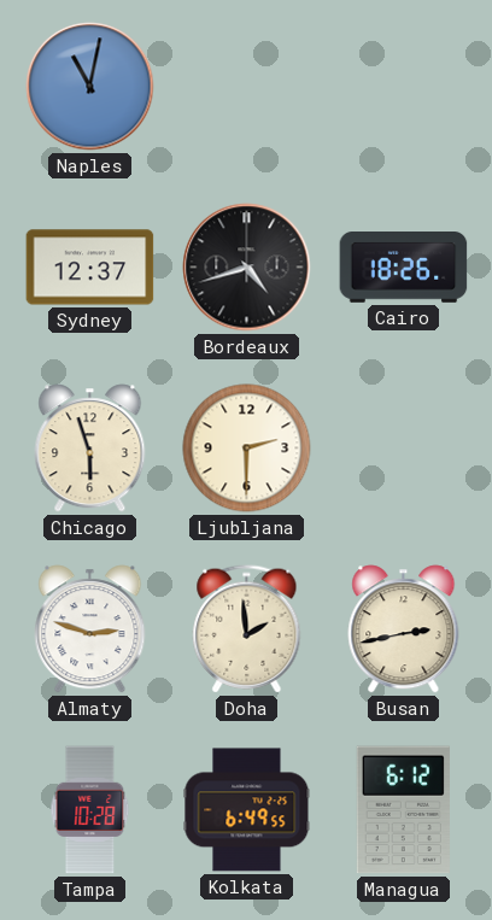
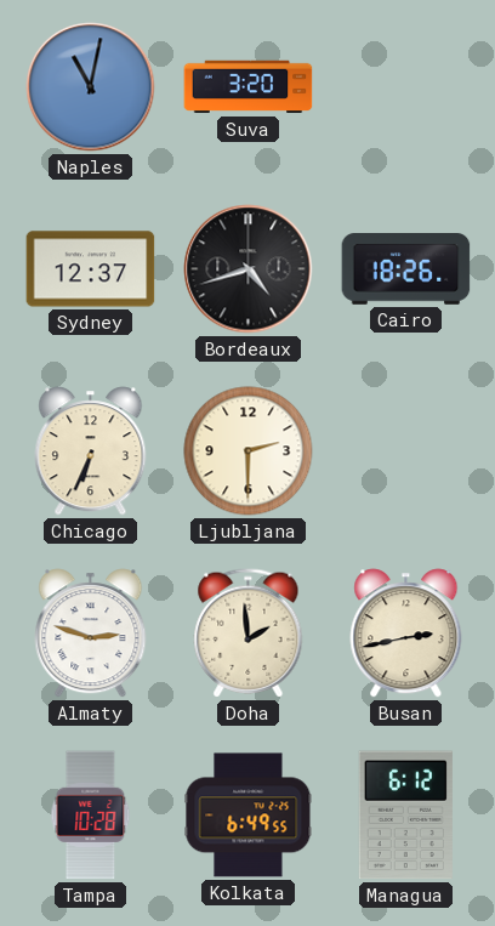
Suva: none -> 3:20 (249, 87)
Chicago: 5:57 -> 6:34 (91, 451)
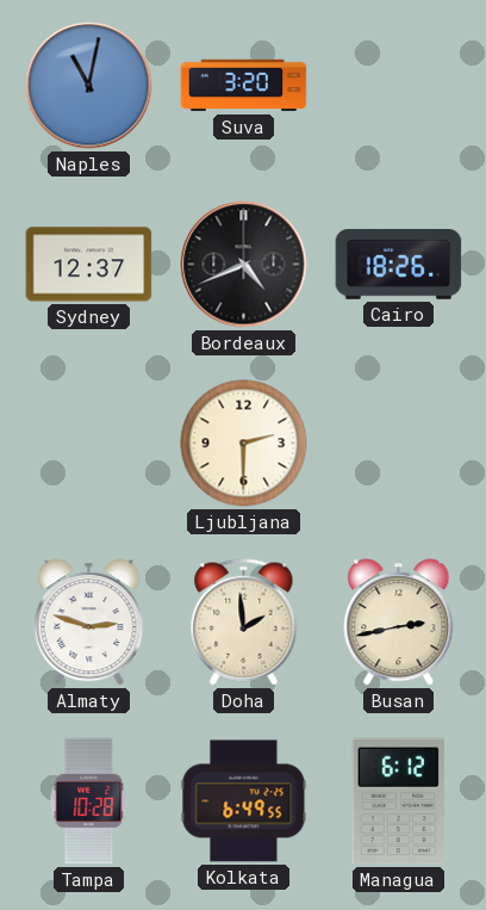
Bordeaux: 4:42 -> 4:41 (244, 265)
Chicago: 6:34 -> none (91, 451)
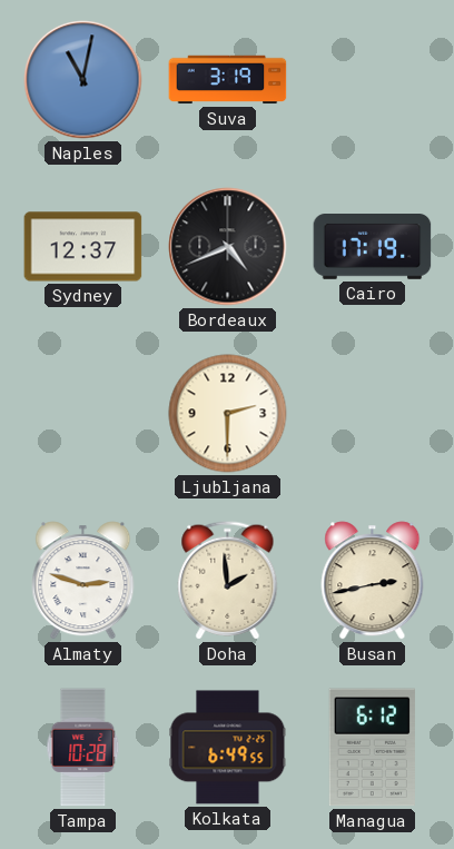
Suva: 3:20 -> 3:19 (228, 80)
Cairo: 18:26 -> 17:19 (373, 247)
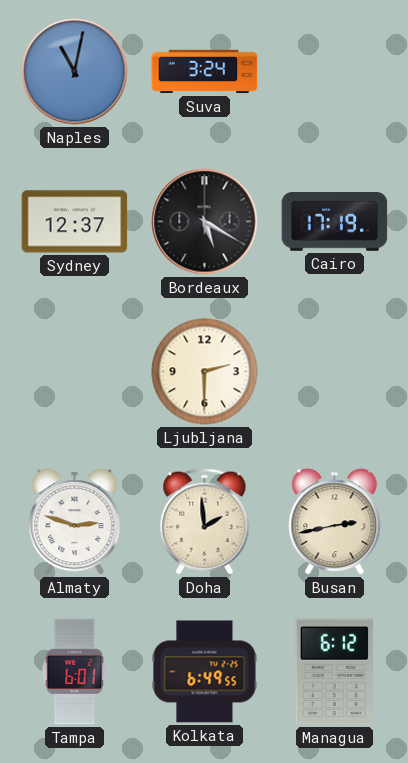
Suva: 3:19 -> 3:24 (205, 72)
Bordeaux: 4:41 -> 5:20 (205, 222)
Tampa: 10:28 -> 6:01 (75, 672)
